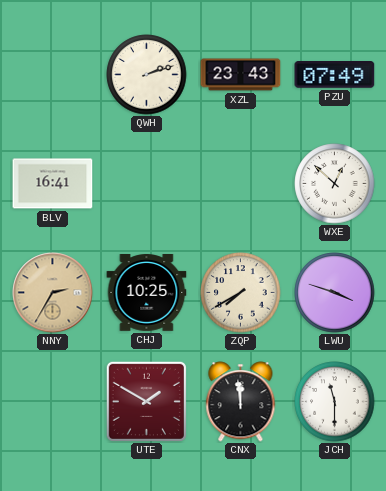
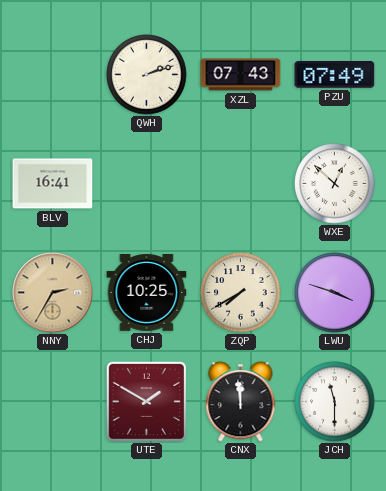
XZL: 23:43 -> 07:43 (241, 75)
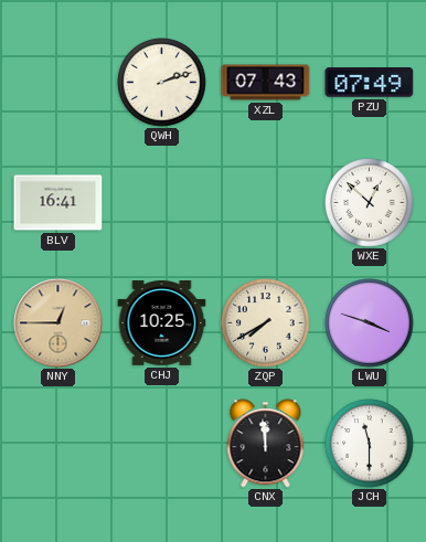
NNY: 2:35 -> 12:45 (58, 323)
UTE: 1:50 -> none (146, 401)
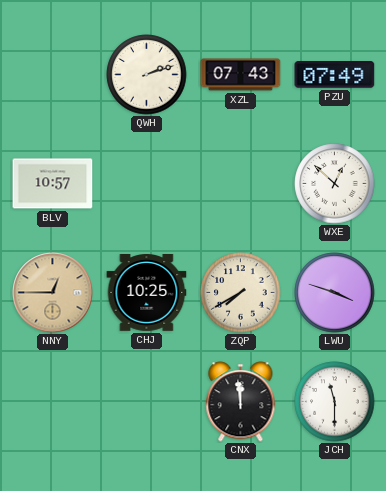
BLV: 16:41 -> 10:57 (53, 184)
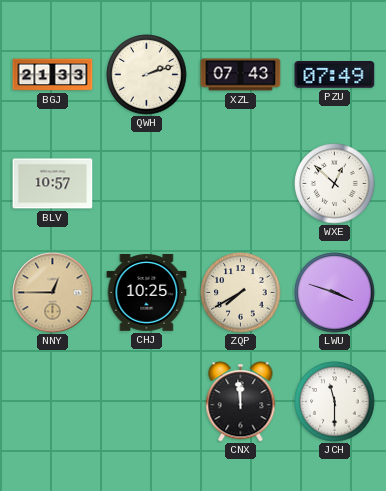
BGJ: none -> 21:33 (53, 75)
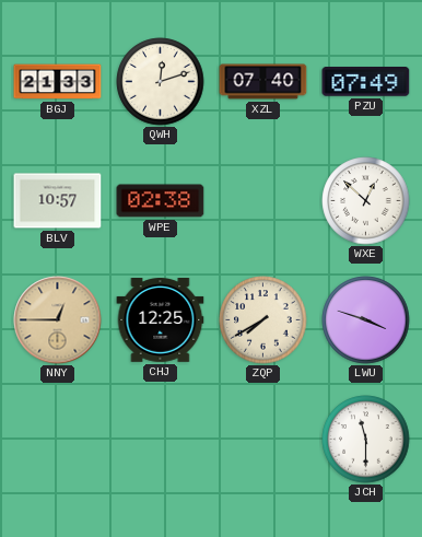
QWH: 2:12 -> 12:12 (161, 82)
XZL: 07:43 -> 07:40 (263, 82)
WPE: none -> 02:38 (161, 201)
CHJ: 10:25 -> 12:25 (161, 320)
CNX: 11:59 -> none (241, 402)
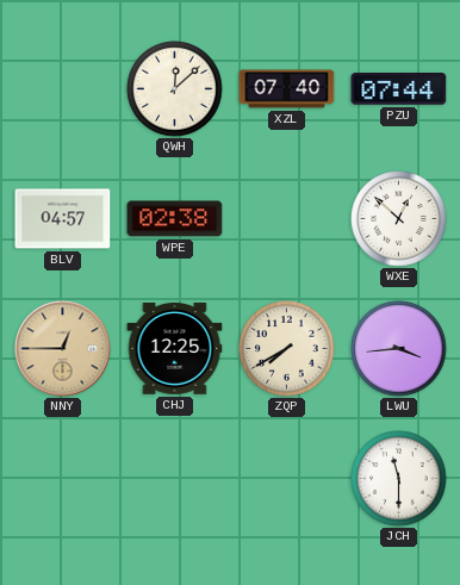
BGJ: 21:33 -> none (58, 82)
QWH: 12:12 -> 12:08 (175, 89)
PZU: 07:49 -> 07:44 (399, 89)
BLV: 10:57 -> 04:57 (63, 219)
LWU: 3:48 -> 3:44 (399, 349)
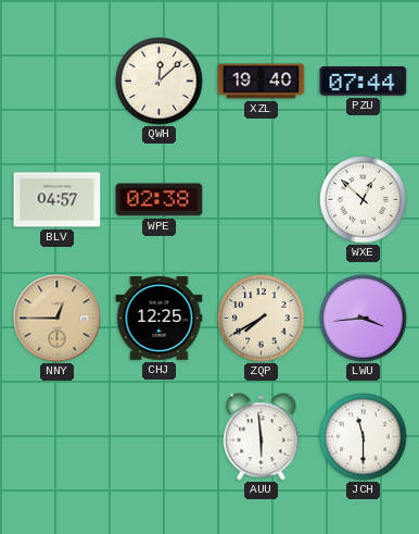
XZL: 07:40 -> 19:40 (262, 82)
AUU: none -> 5:59 (262, 437)
